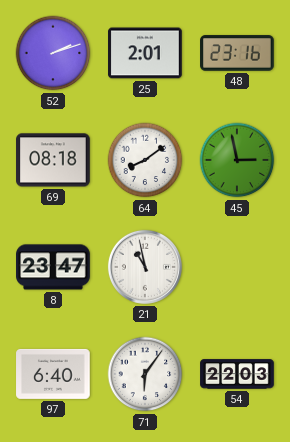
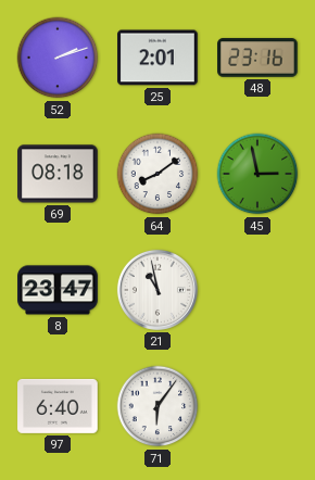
54: 22:03 -> none (237, 374)
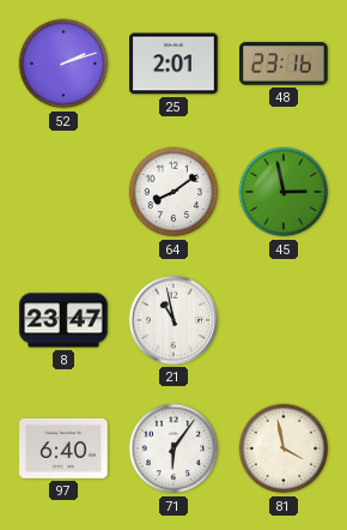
69: 08:18 -> none (58, 174)
81: none -> 3:58 (284, 448)
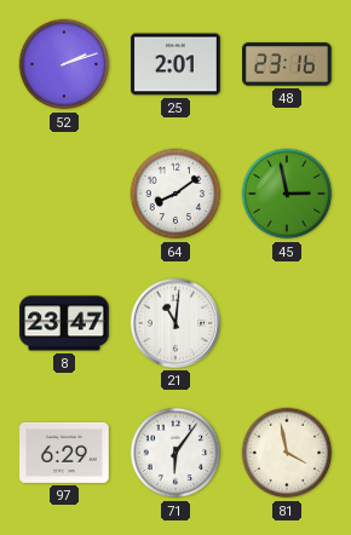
21: 10:58 -> 11:01 (175, 323)
97: 6:40 -> 6:29 (64, 453)
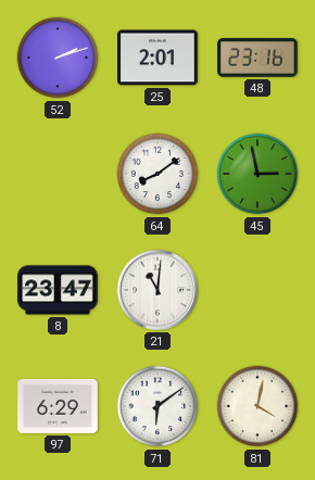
71: 6:06 -> 6:09 (157, 406)
81: 3:58 -> 4:02 (257, 406)
